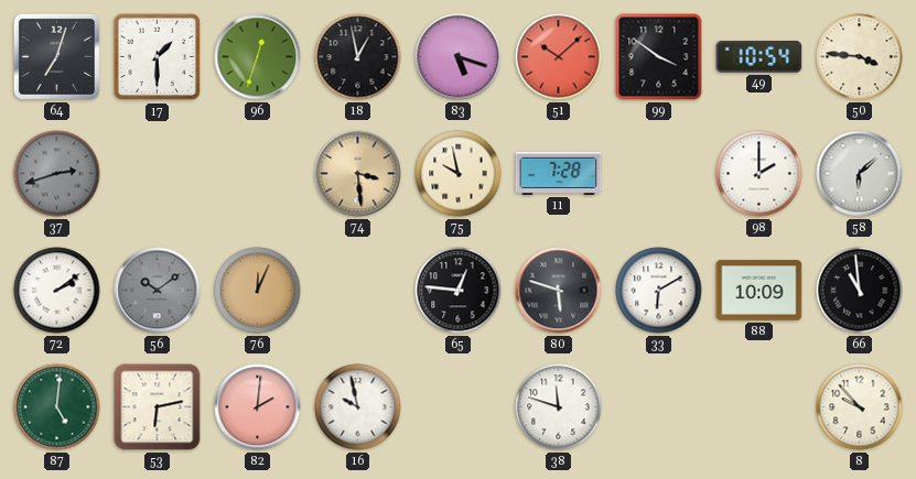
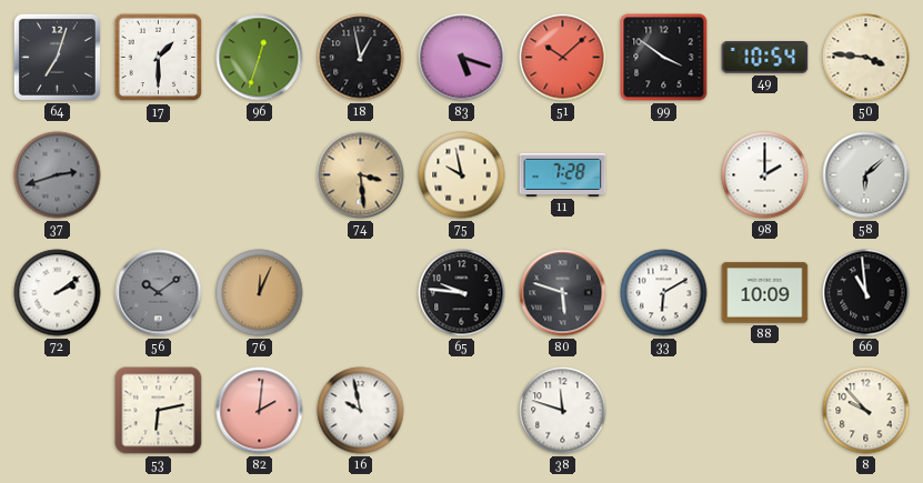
65: 12:46 -> 9:46 (462, 293)
87: 5:01 -> none (57, 407)
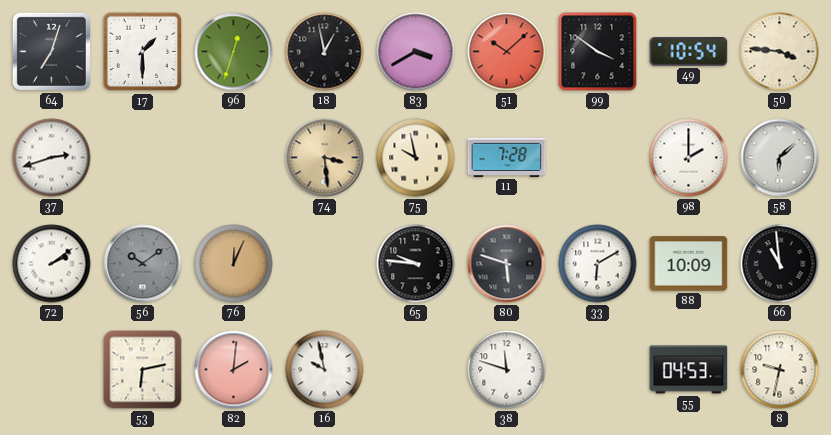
83: 5:18 -> 3:40 (416, 52)
37 dial: grey -> white (52, 158)
55: none -> 04:53 (689, 370)
8: 9:53 -> 9:32 (780, 370)
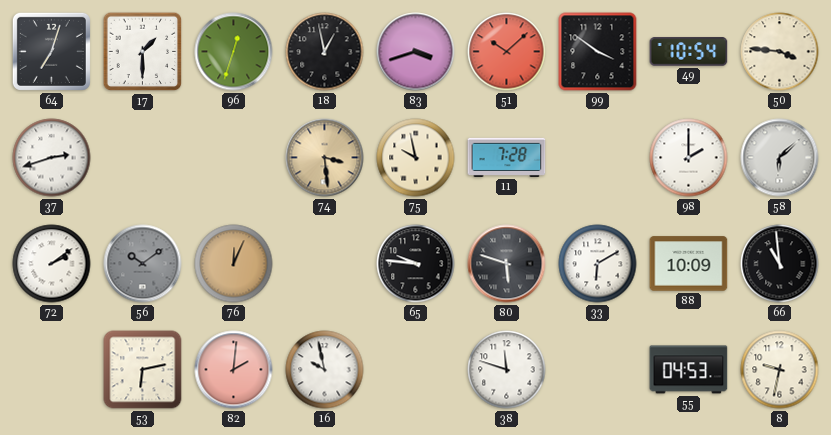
83: 3:40 -> 3:42 (416, 52)
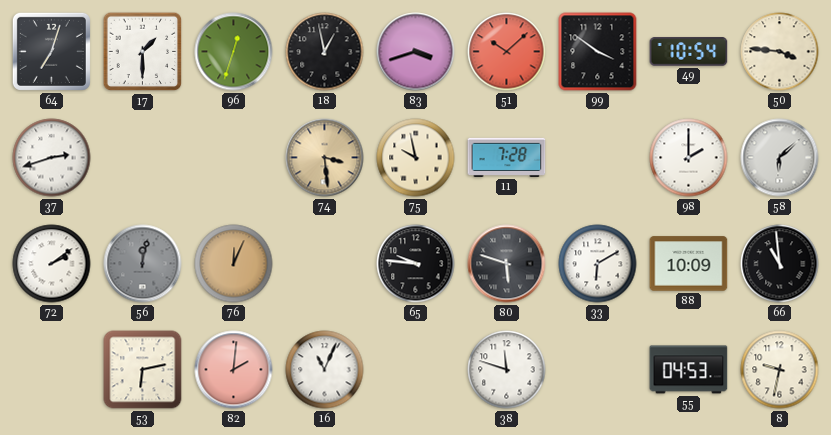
56: 10:09 -> 12:02 (143, 264)
16: 9:58 -> 11:04 (325, 370)
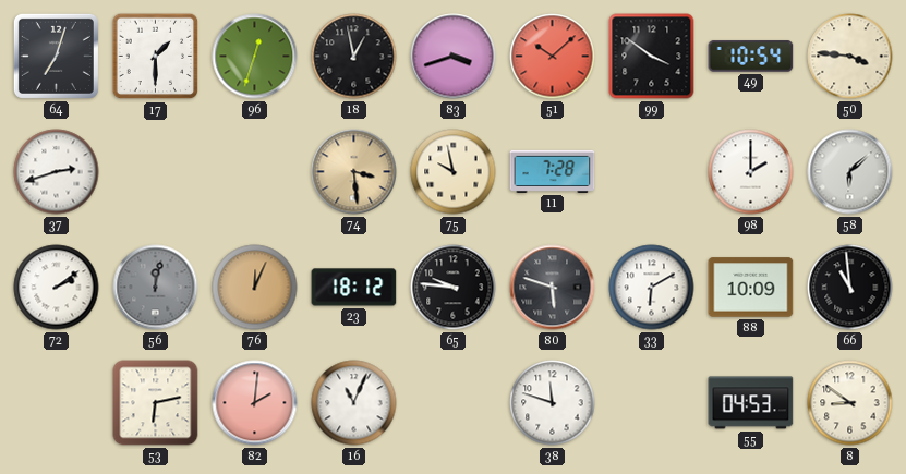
23: none -> 18:12 (354, 288)
8: 9:32 -> 8:51 (850, 403)
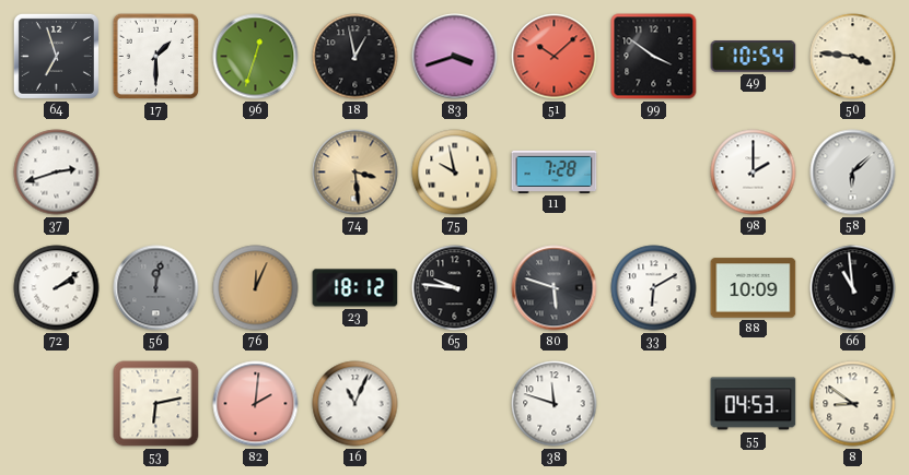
64: 7:03 -> 6:57 (56, 56)
